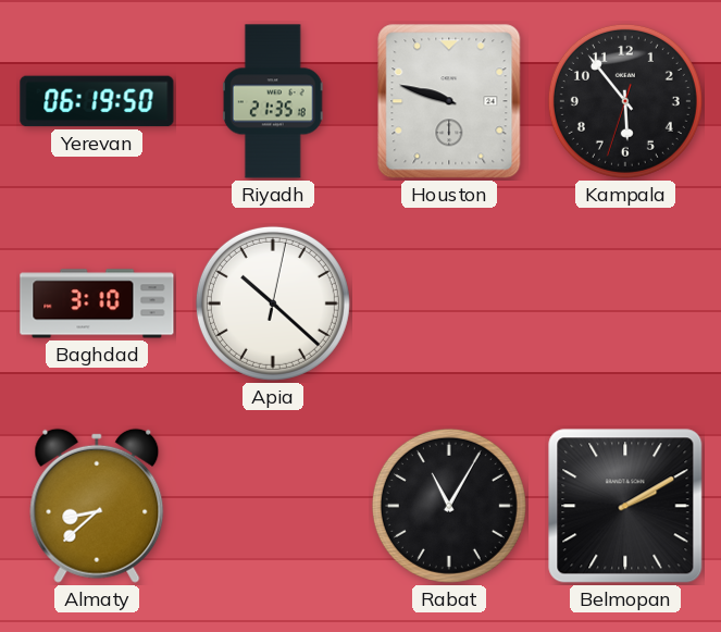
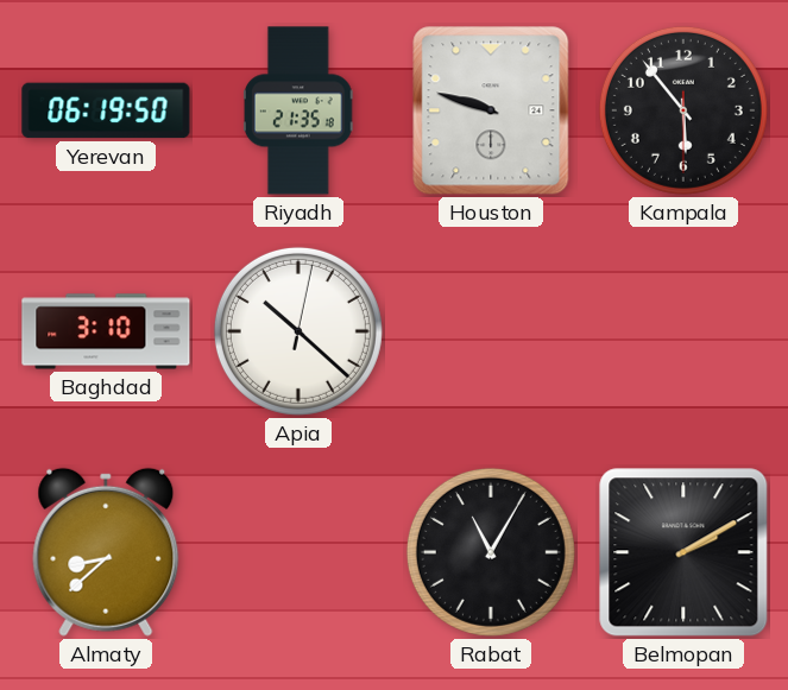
Kampala: 5:53:33 -> 5:53:30 (683, 110)
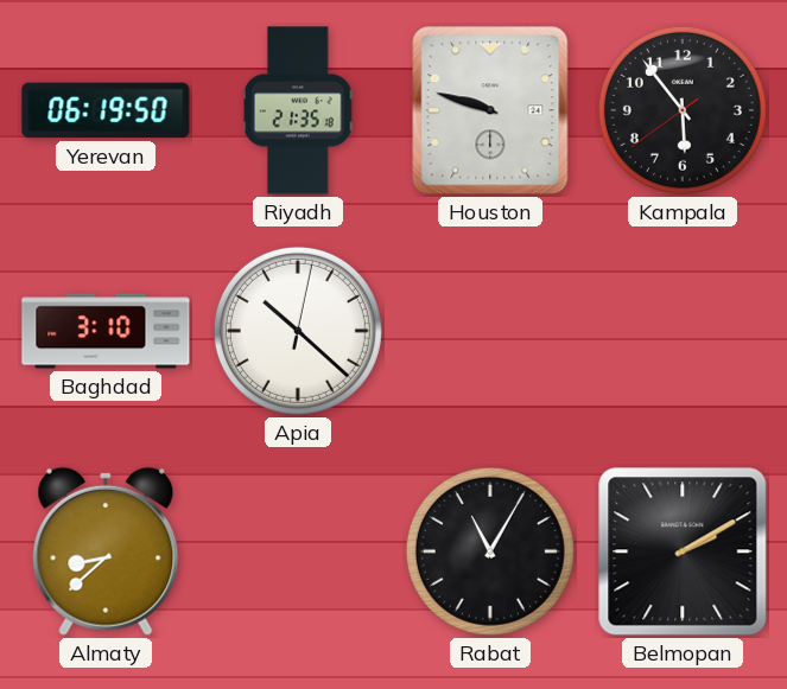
Kampala: 5:53:30 -> 5:53:39 (683, 110)
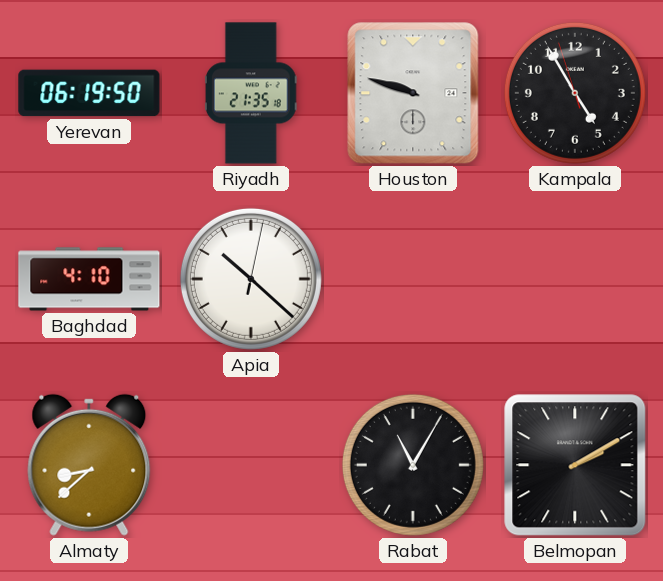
Kampala: 5:53 -> 4:54 (575, 93)
Baghdad: 3:10 -> 4:10 (89, 279)
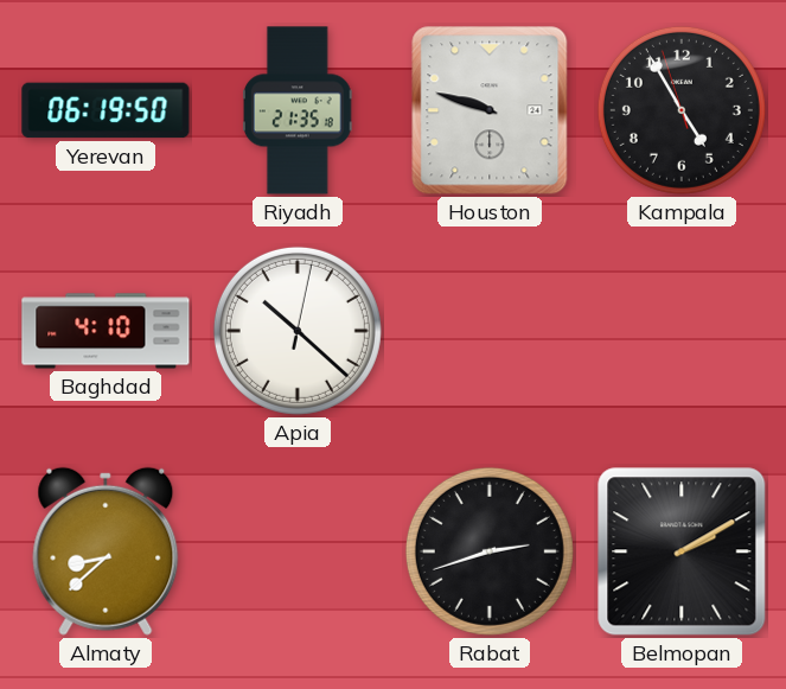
Rabat: 11:05 -> 2:42 (490, 551)
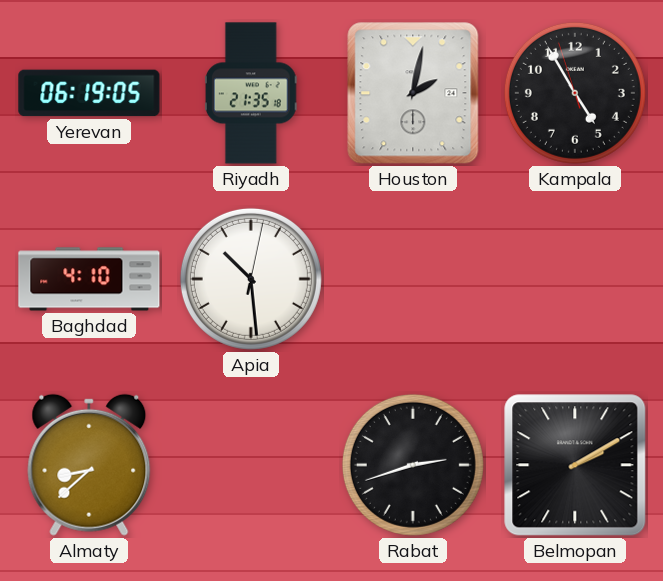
Yerevan: 06:19:50 -> 06:19:05 (89, 93)
Houston: 9:48 -> 2:02 (413, 93)
Apia: 10:22 -> 10:29 (251, 279)
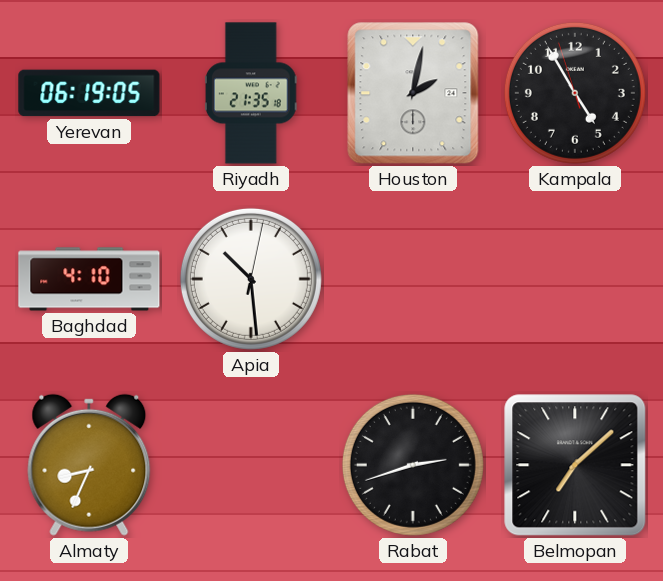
Almaty: 8:38 -> 8:34 (89, 465)
Belmopan: 2:10 -> 7:08 (575, 465)
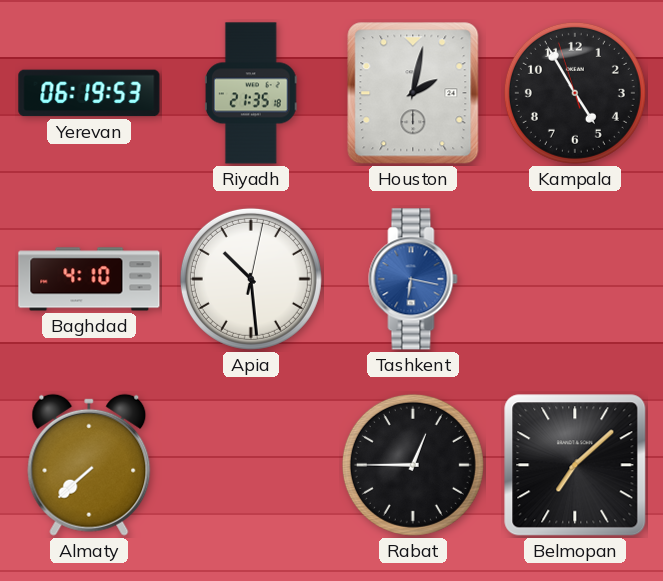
Yerevan: 06:19:05 -> 06:19:53 (89, 93)
Tashkent: none -> 6:17 (413, 279)
Almaty: 8:34 -> 7:38 (89, 465)
Rabat: 2:42 -> 12:45 (413, 465)
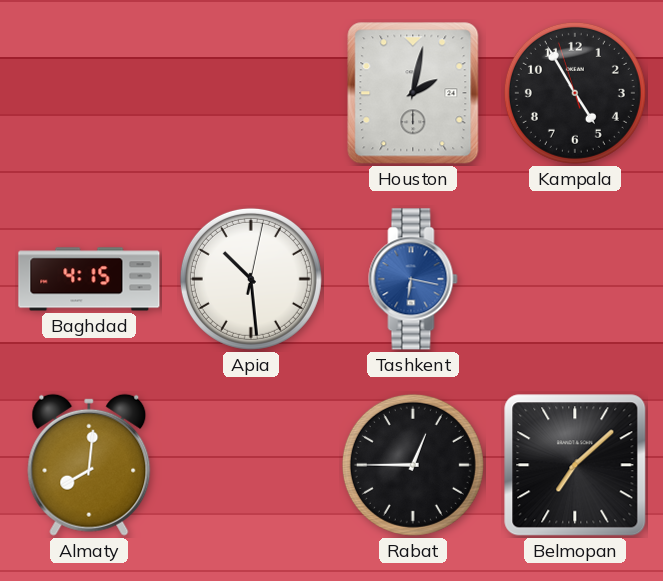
Yerevan: 06:19 -> none (89, 93)
Riyadh: 21:35 -> none (251, 93)
Baghdad: 4:10 -> 4:15 (89, 279)
Almaty: 7:38 -> 8:01 (89, 465)
